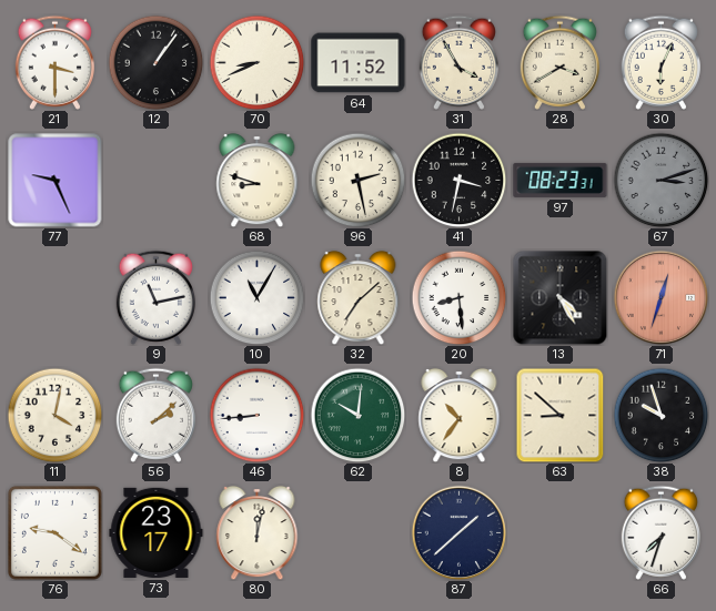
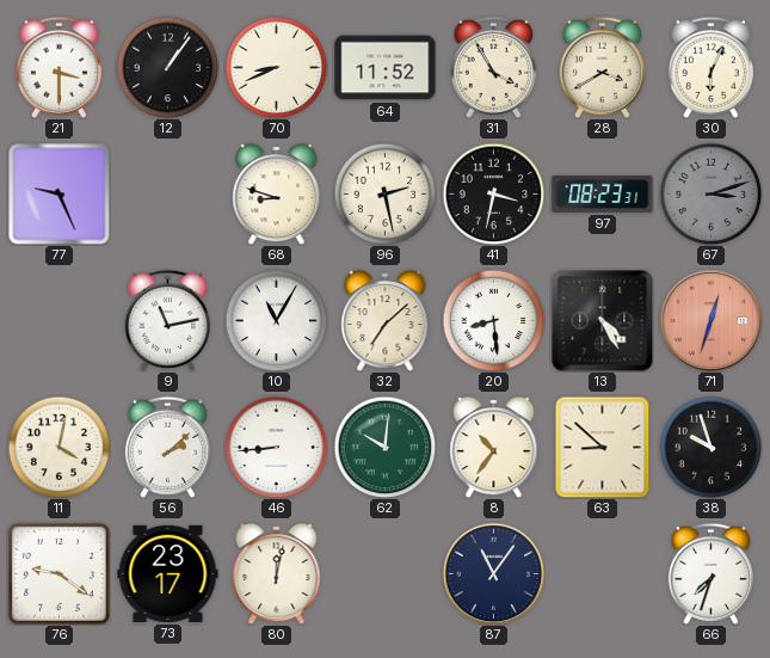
87: 1:38 -> 11:06 (493, 573)
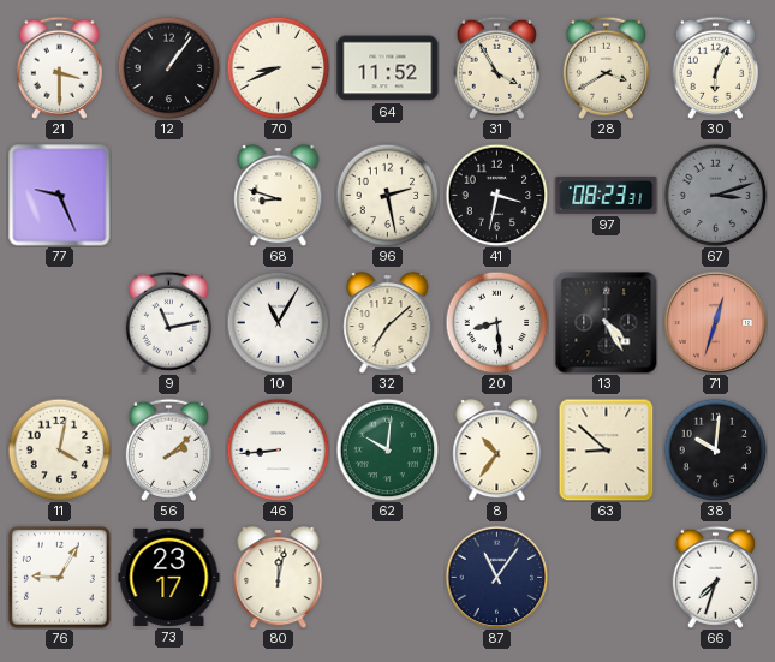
38: 9:57 -> 10:01 (715, 449)
76: 9:21 -> 9:05 (59, 577)
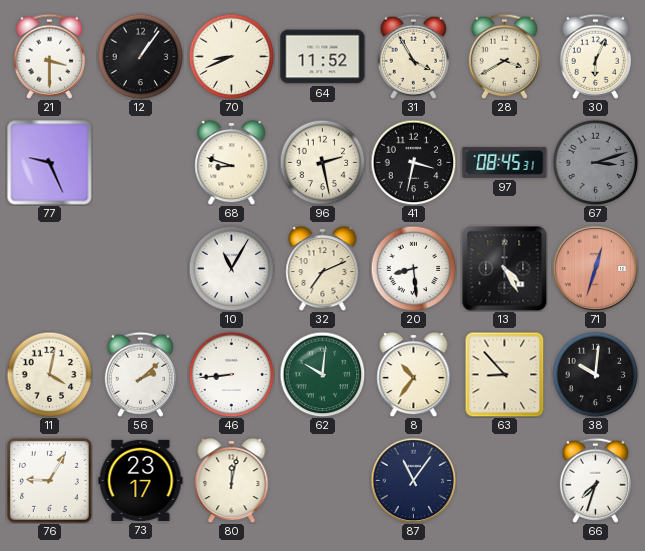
97: 08:23 -> 08:45 (505, 162)
9: 11:13 -> none (168, 322)
32: 7:08 -> 7:11 (323, 268)
63: 8:52 -> 8:53 (505, 374)
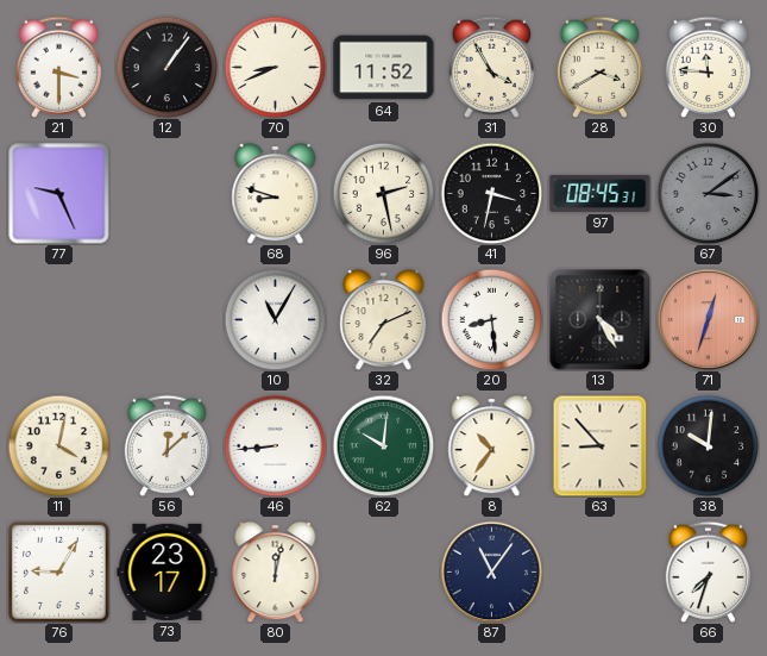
30: 6:04 -> 11:46 (708, 67)
67: 3:12 -> 3:09 (708, 193)
56: 2:08 -> 12:08 (166, 445)
